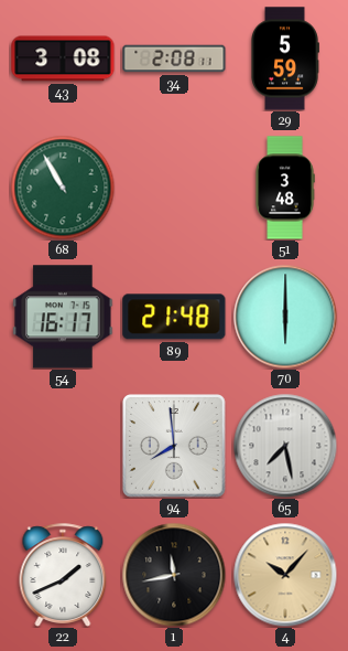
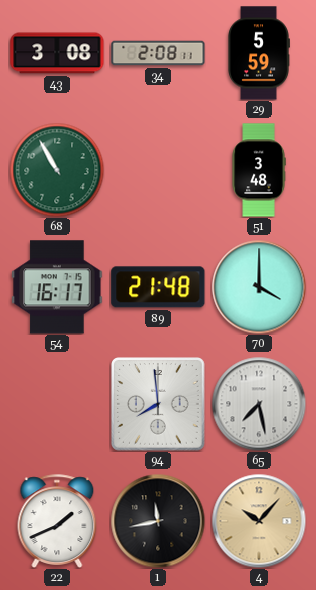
70: 6:00 -> 4:00 (259, 287)
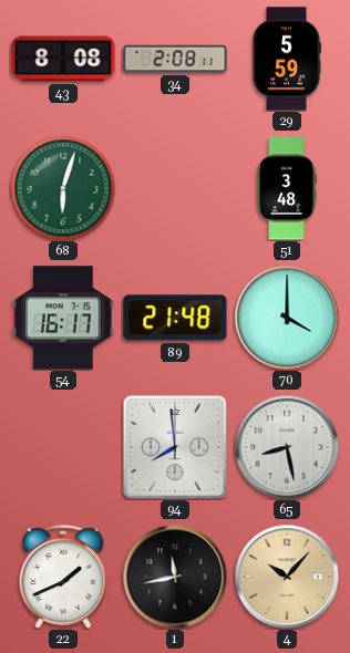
43: 3:08 -> 8:08 (63, 59)
68: 10:55 -> 6:03 (63, 188)
65: 7:28 -> 8:28 (287, 447)
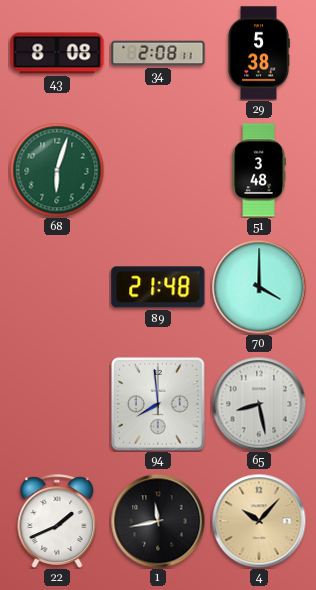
29: 5:59 -> 5:38 (259, 53)
54: 16:17 -> none (63, 318)
